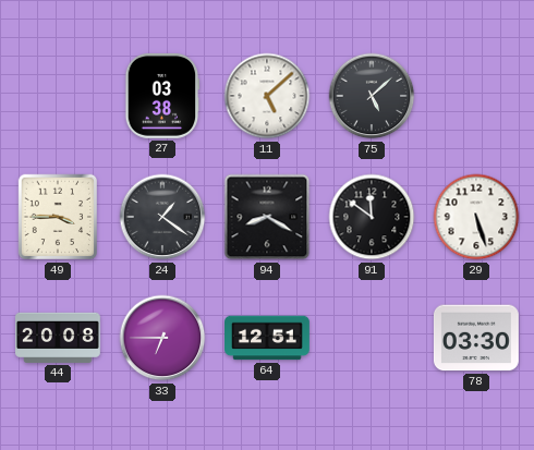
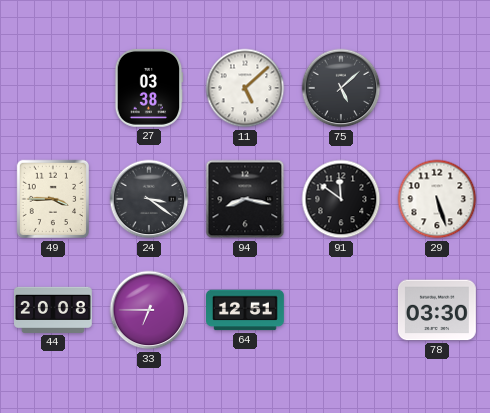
24: 1:21 -> 3:21 (149, 199)
94: 8:20 -> 8:17 (245, 199)
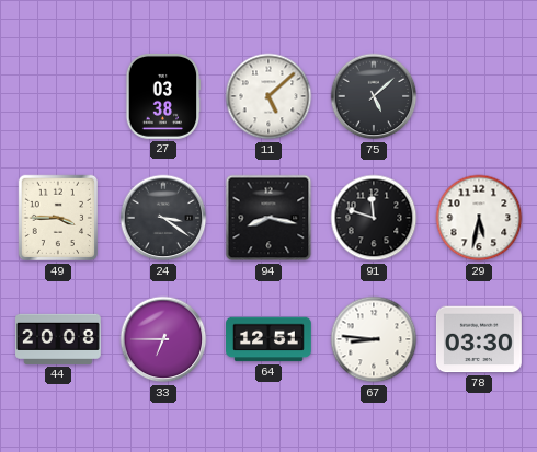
91: 11:51 -> 11:48 (374, 218)
29: 5:27 -> 5:32 (479, 218)
67: none -> 8:46 (374, 339)
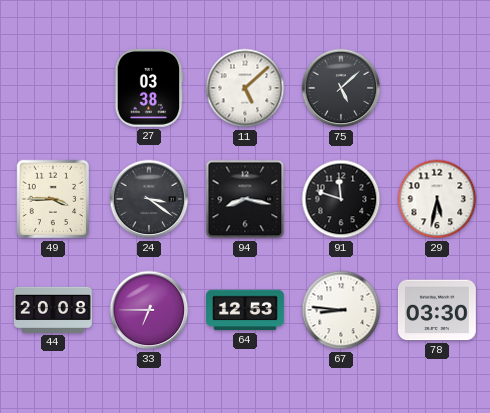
64: 12:51 -> 12:53 (246, 310)
